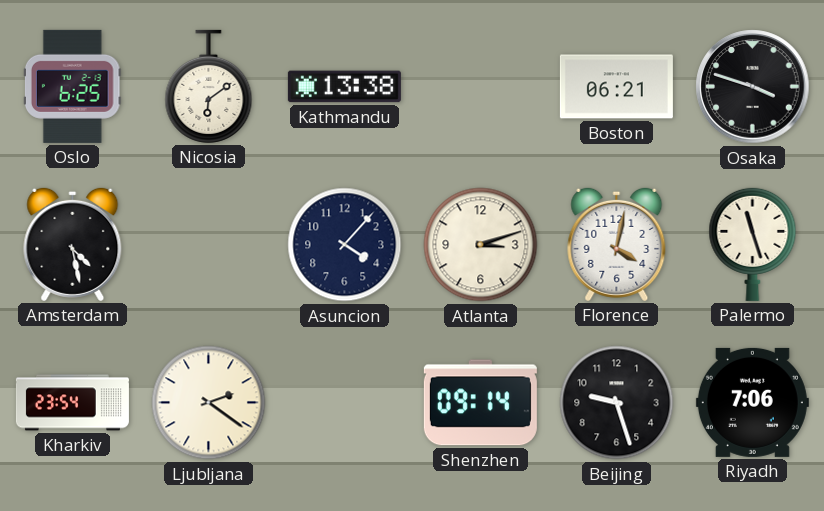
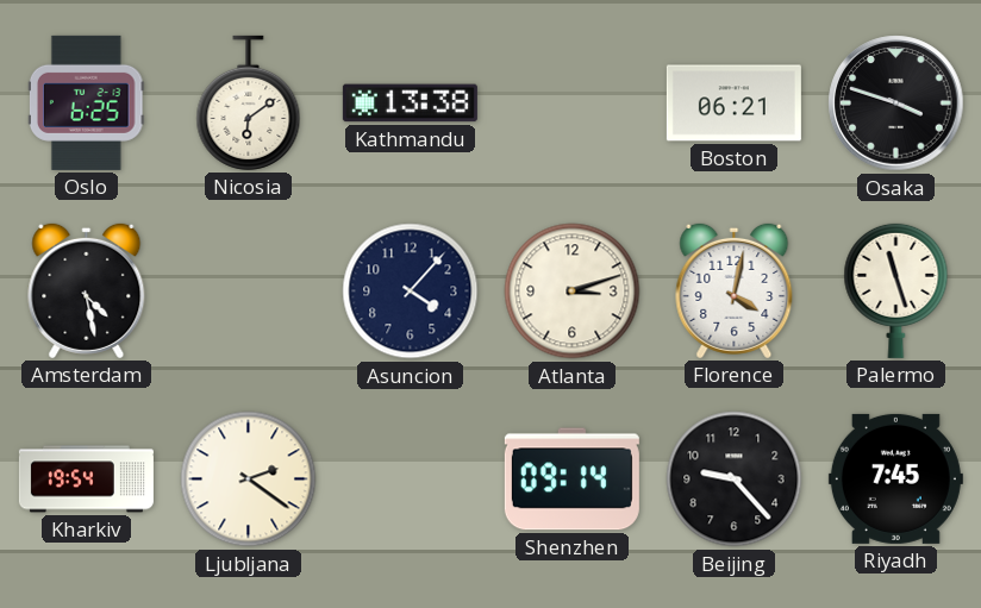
Kharkiv: 23:54 -> 19:54 (86, 479)
Beijing: 9:27 -> 9:23 (735, 479)
Riyadh: 7:06 -> 7:45 (895, 478)
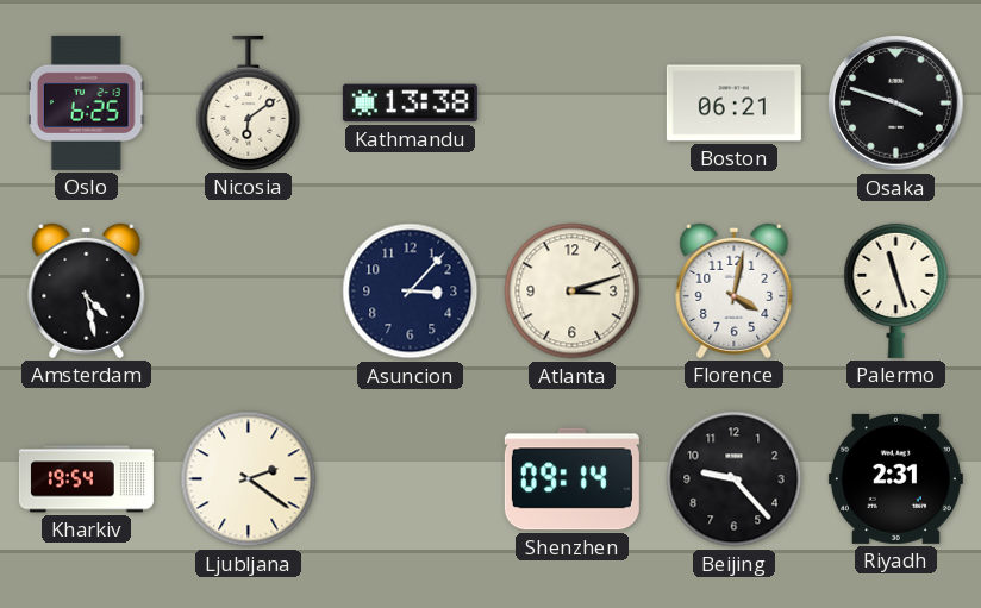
Asuncion: 4:07 -> 3:07 (411, 292)
Riyadh: 7:45 -> 2:31 (895, 478)
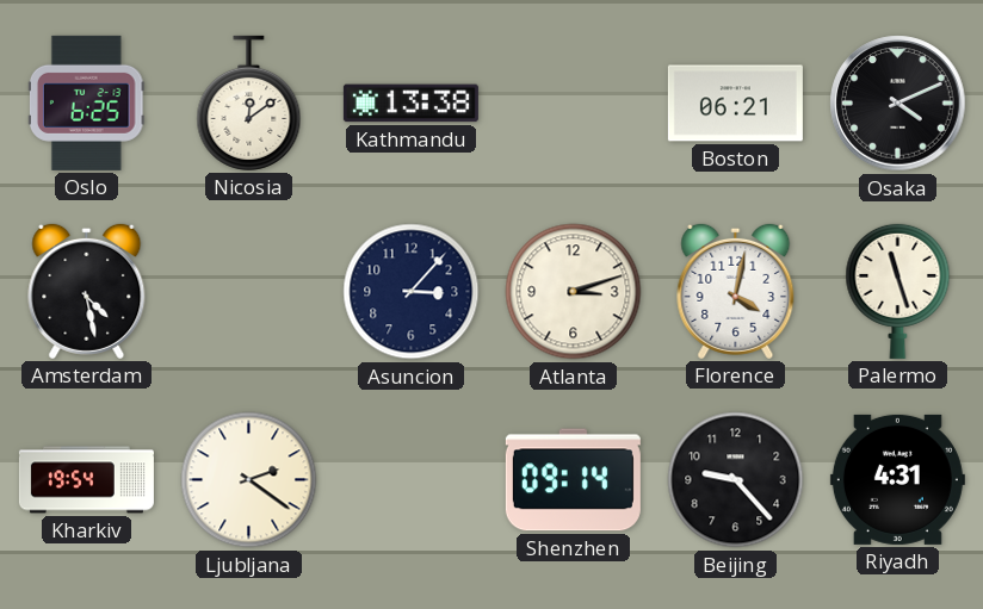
Nicosia: 6:09 -> 12:09 (249, 102)
Osaka: 3:48 -> 4:11 (898, 104)
Riyadh: 2:31 -> 4:31 (897, 479)
